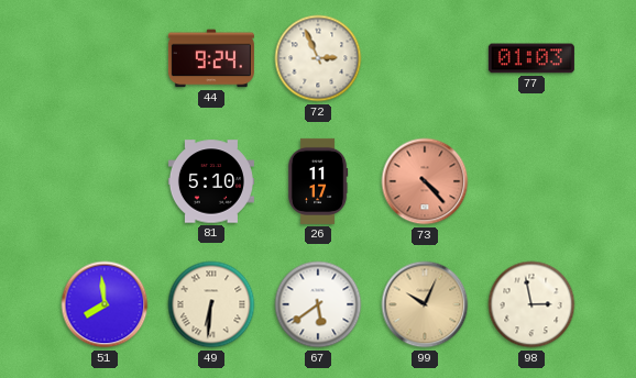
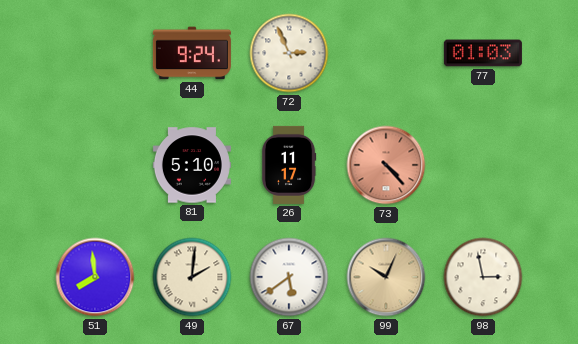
49: 6:31 -> 2:01 (192, 277)
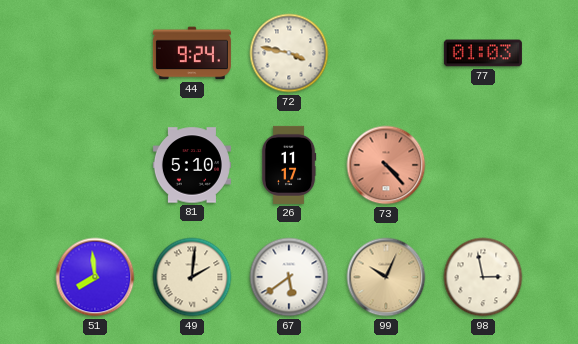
72: 2:56 -> 3:47 (289, 53)
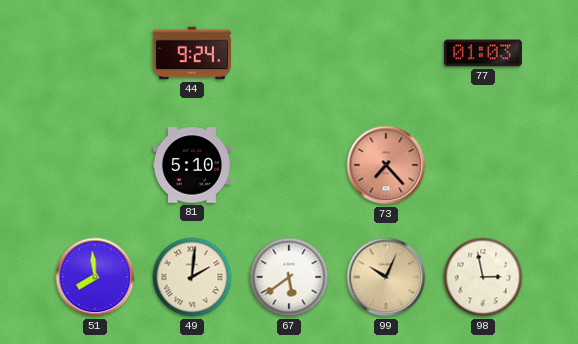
72: 3:47 -> none (289, 53)
26: 11:17 -> none (289, 165)
73: 4:23 -> 7:23 (386, 165)
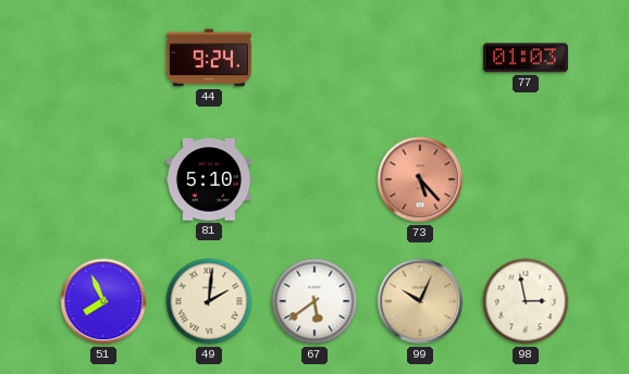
73: 7:23 -> 5:23 (420, 179)
51: 7:59 -> 7:56 (103, 301)
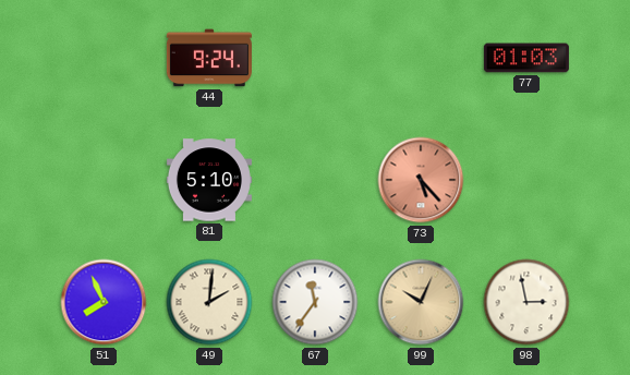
67: 5:39 -> 11:36 (315, 302)
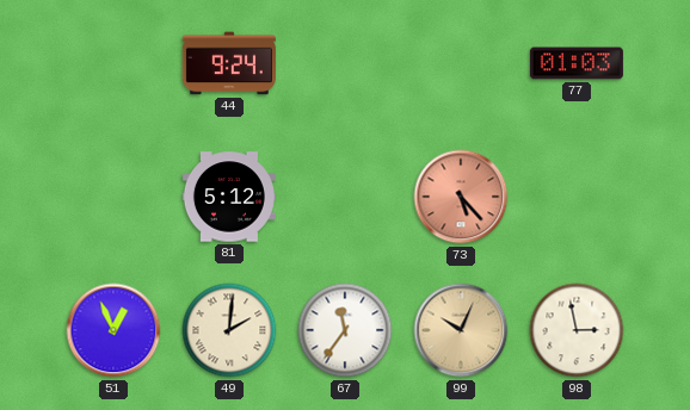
81: 5:10 -> 5:12 (229, 197)
51: 7:56 -> 12:56 (113, 330)
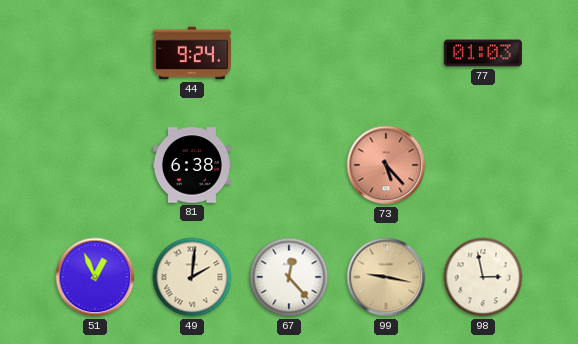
81: 5:12 -> 6:38 (192, 165)
67: 11:36 -> 12:23 (289, 277)
99: 10:04 -> 9:17 (386, 277)
